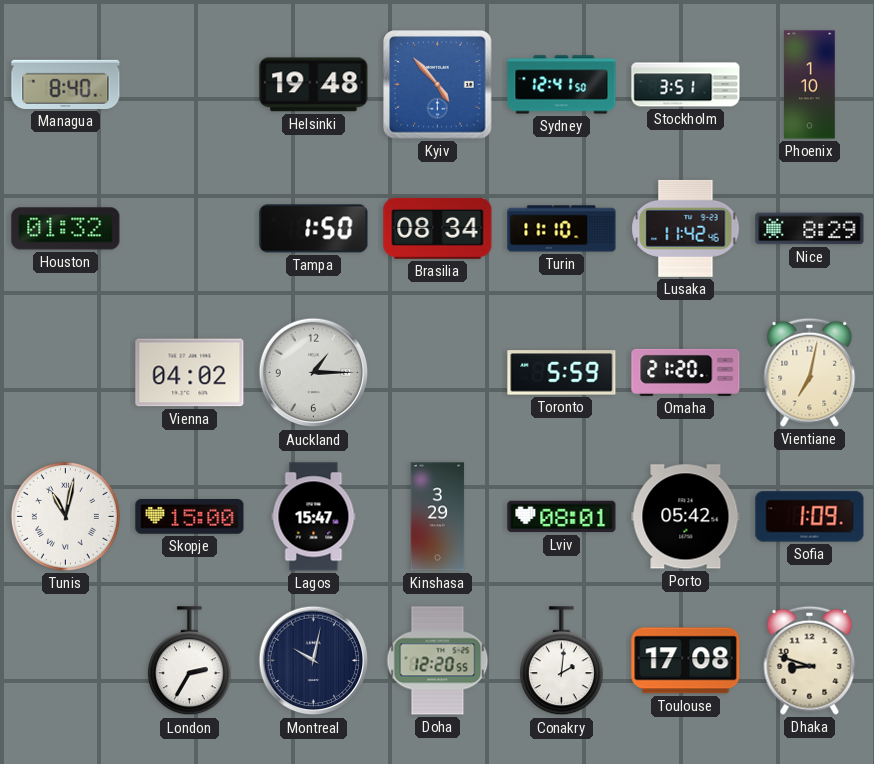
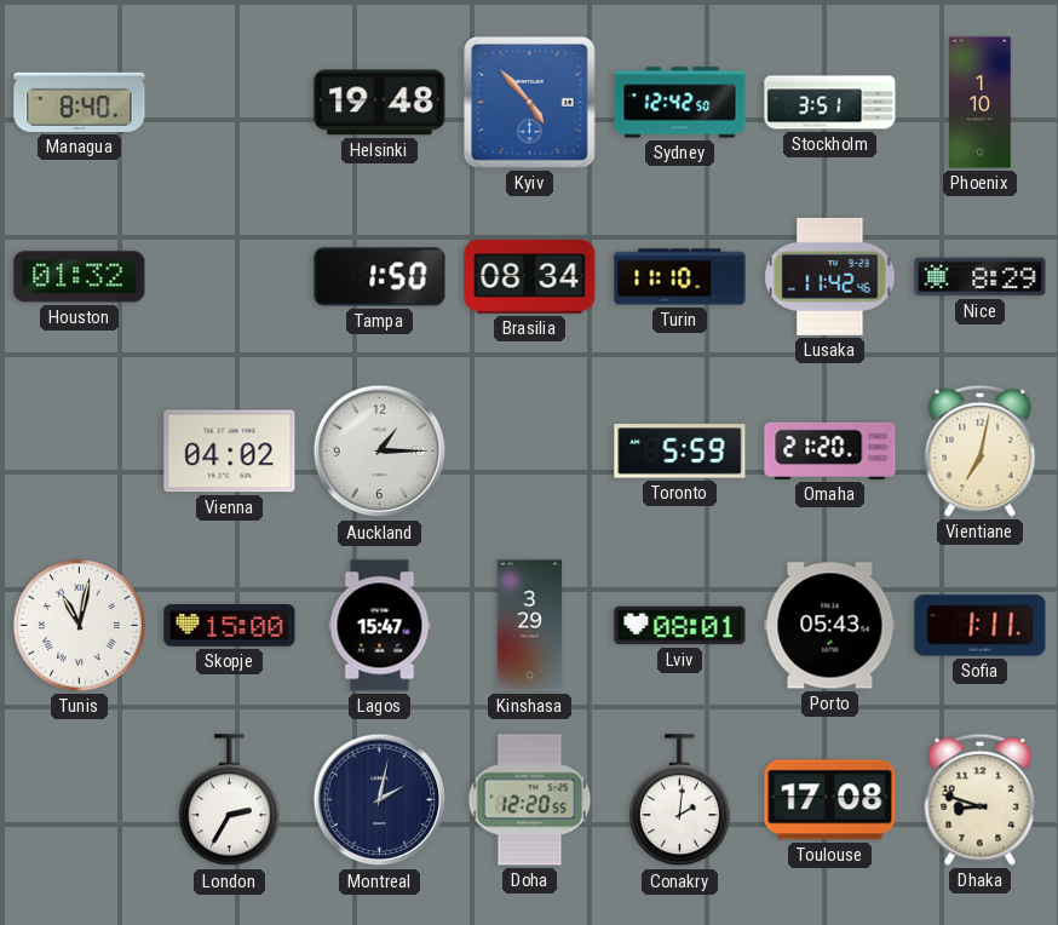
Sydney: 12:41 -> 12:42 (680, 103)
Porto: 05:42 -> 05:43 (830, 626)
Sofia: 1:09 -> 1:11 (981, 626)
Montreal: 10:02 -> 2:02 (380, 800)
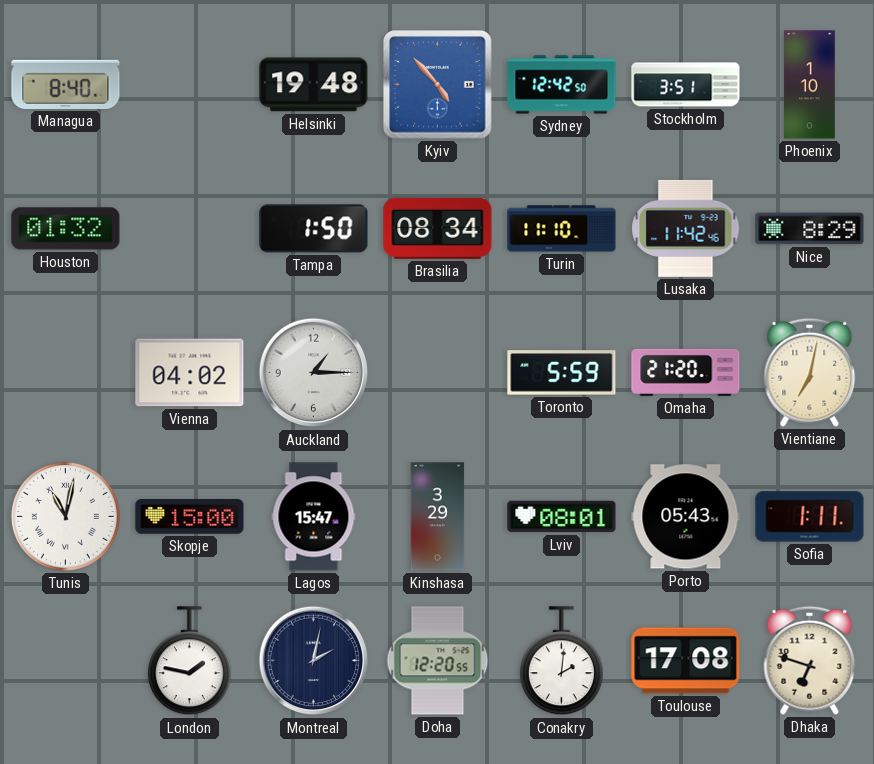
London: 2:35 -> 1:47 (189, 661)
Dhaka: 8:48 -> 6:48 (810, 660)
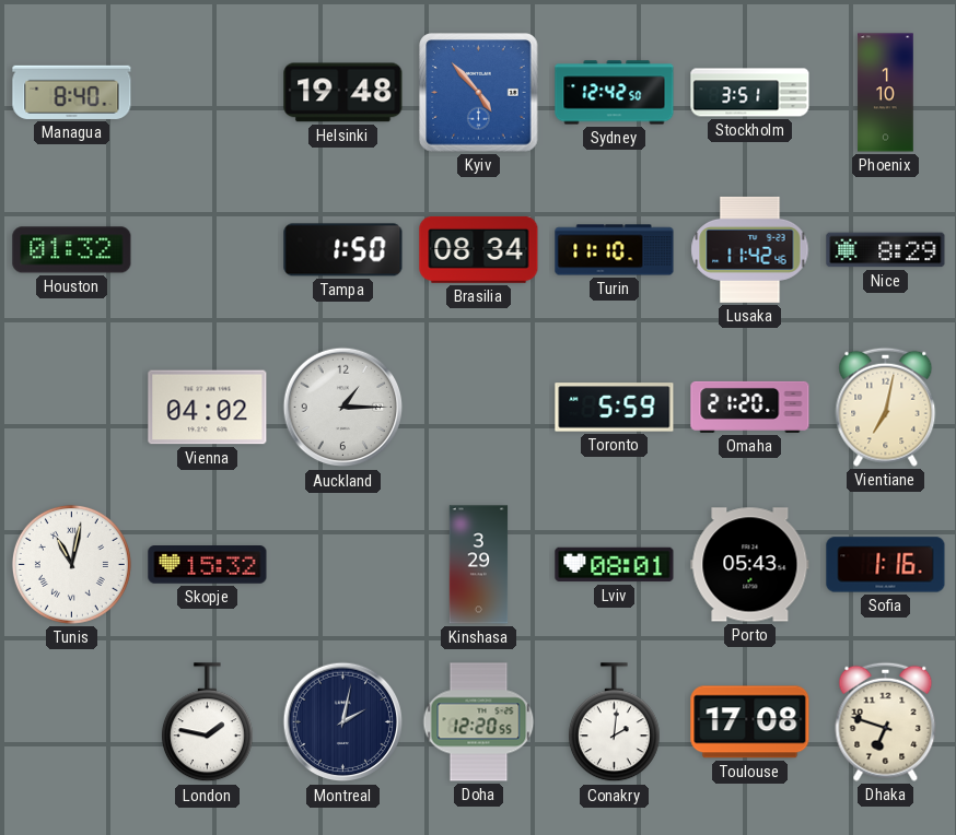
Skopje: 15:00 -> 15:32 (208, 565)
Lagos: 15:47 -> none (314, 517)
Sofia: 1:11 -> 1:16 (886, 565)
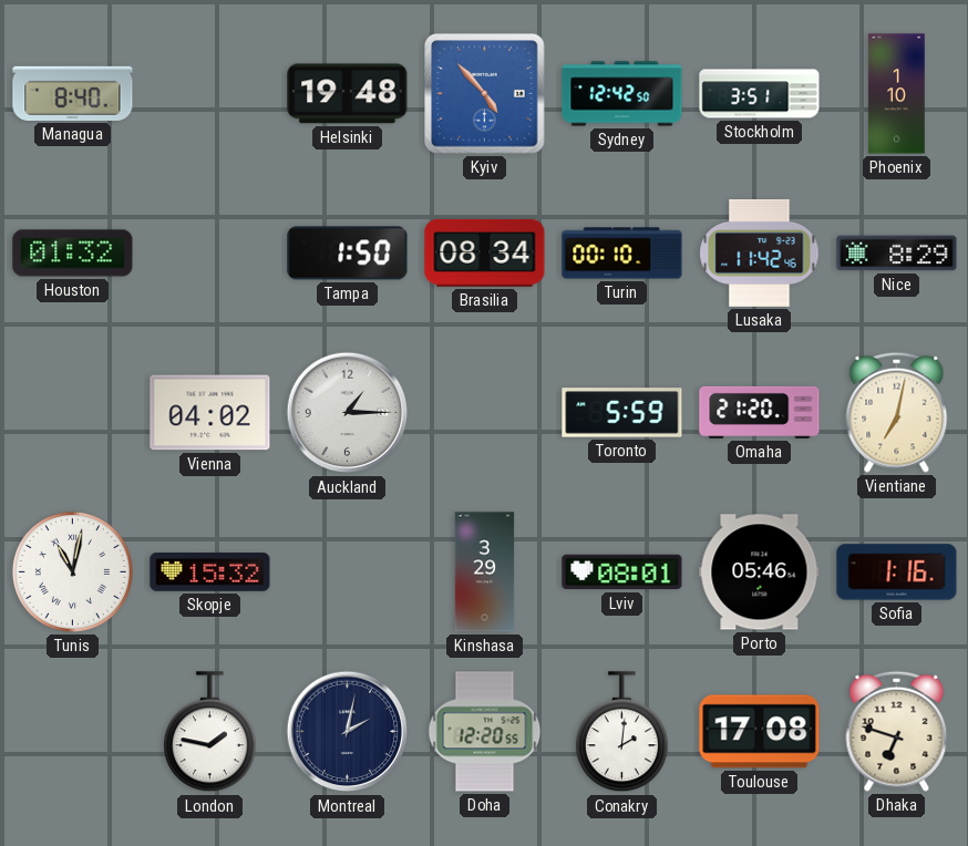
Turin: 11:10 -> 00:10 (622, 254)
Porto: 05:43 -> 05:46 (760, 572)
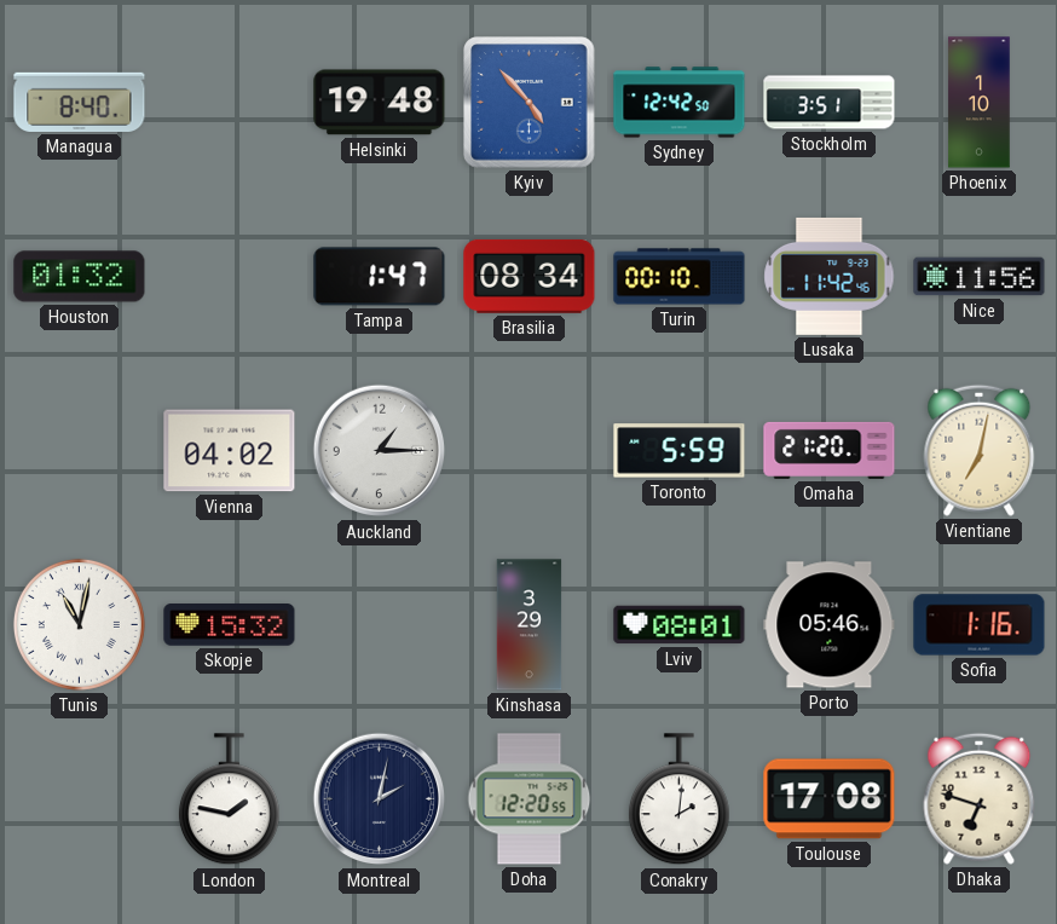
Tampa: 1:50 -> 1:47 (380, 277)
Nice: 8:29 -> 11:56 (980, 277)
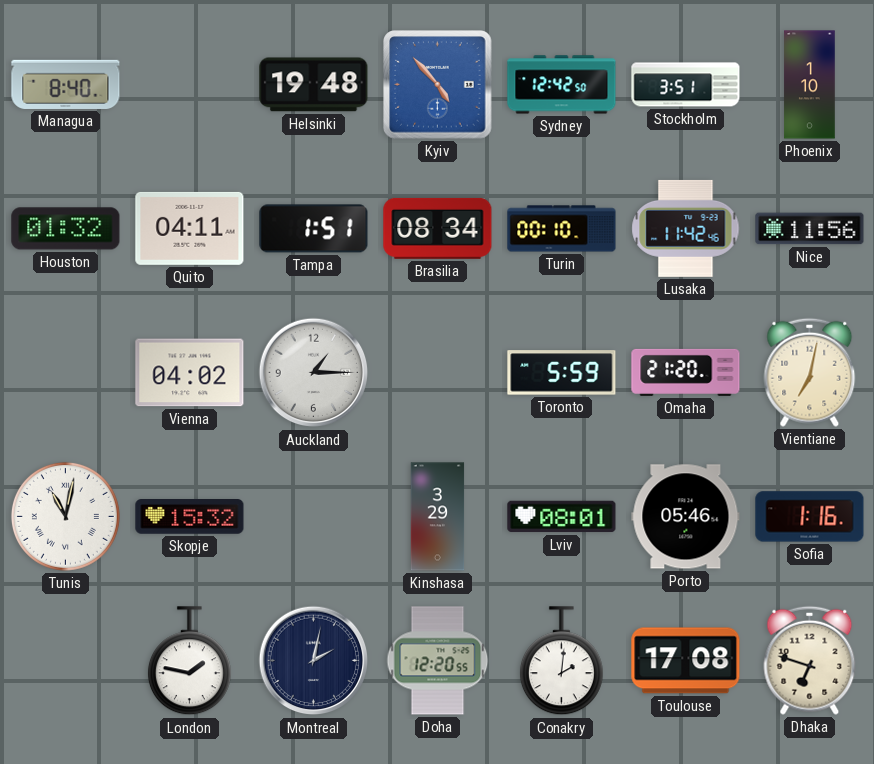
Quito: none -> 04:11 (190, 228)
Tampa: 1:47 -> 1:51 (314, 229)
